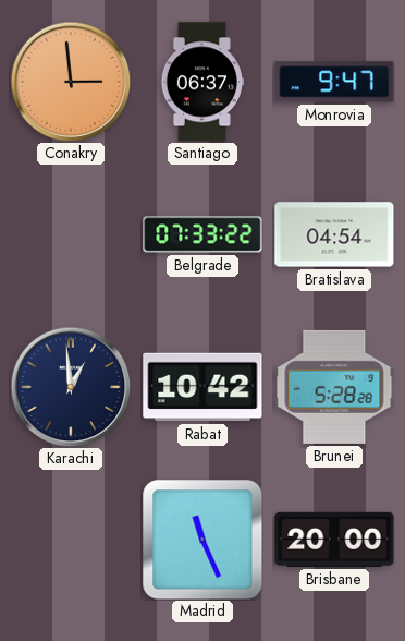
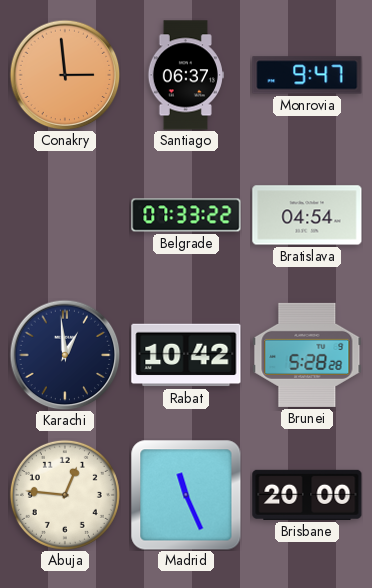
Abuja: none -> 12:46 (65, 495)
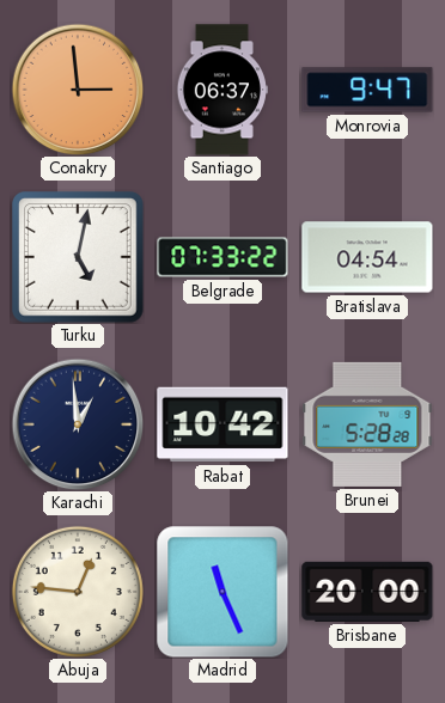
Turku: none -> 5:02 (79, 258)
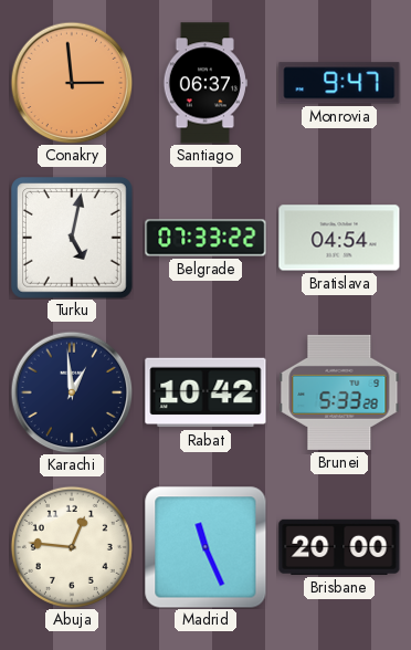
Brunei: 5:28 -> 5:33 (339, 392)
